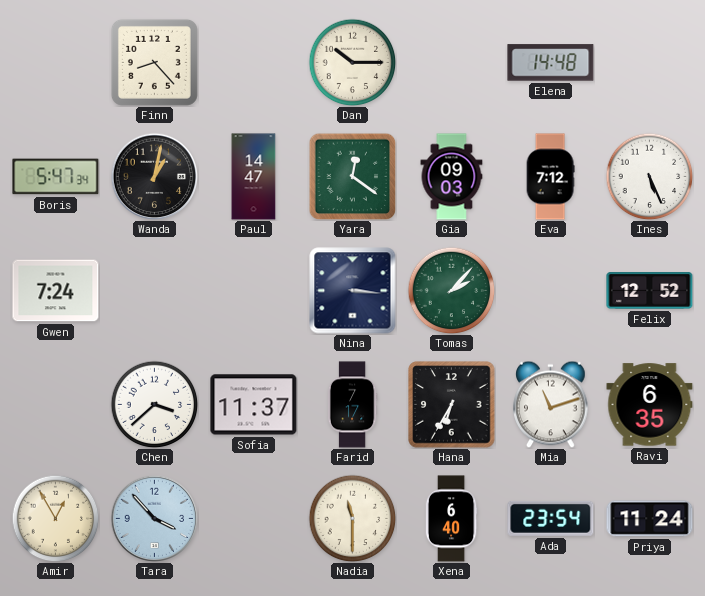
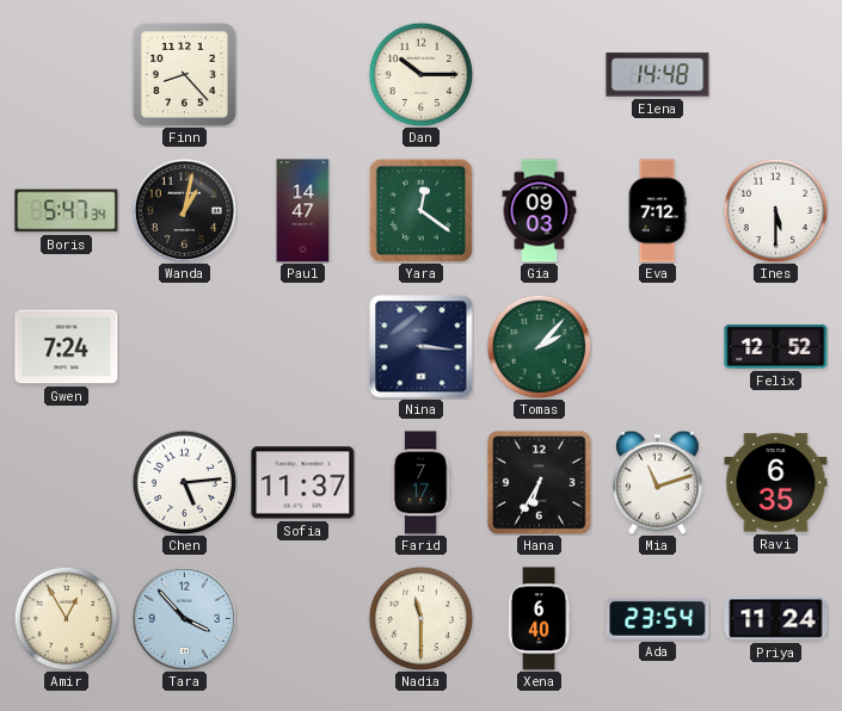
Ines: 5:26 -> 5:30 (775, 210)
Chen: 3:38 -> 5:14 (184, 482)
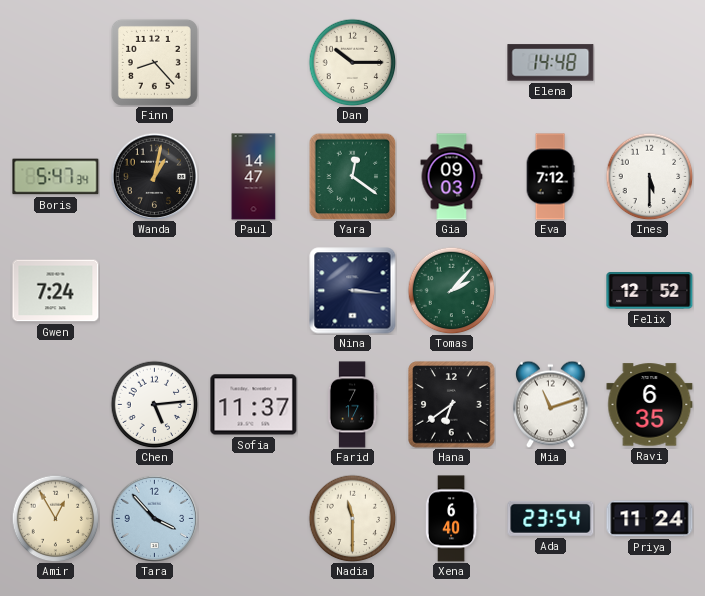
Hana: 6:35 -> 6:39 (452, 405)
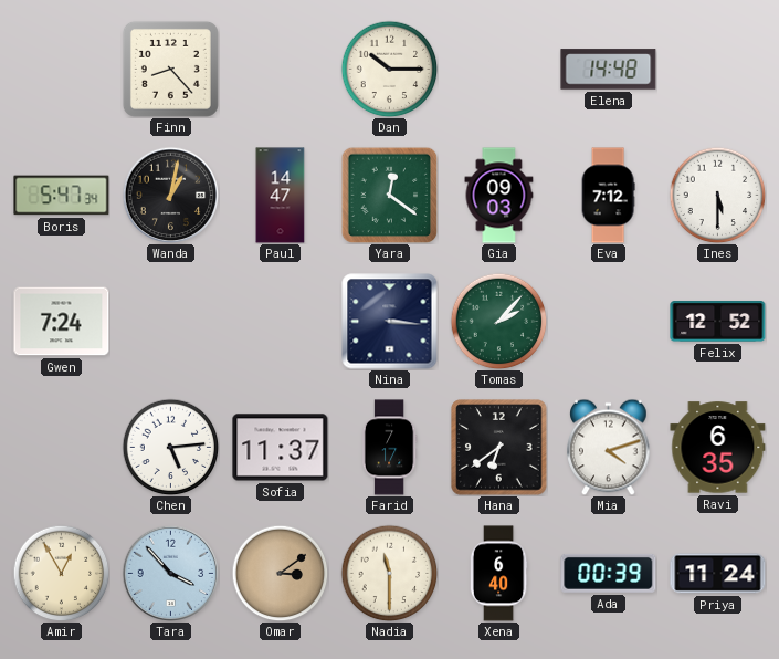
Mia: 11:12 -> 4:12 (609, 447)
Omar: none -> 3:09 (280, 573)
Ada: 23:54 -> 00:39 (609, 573)
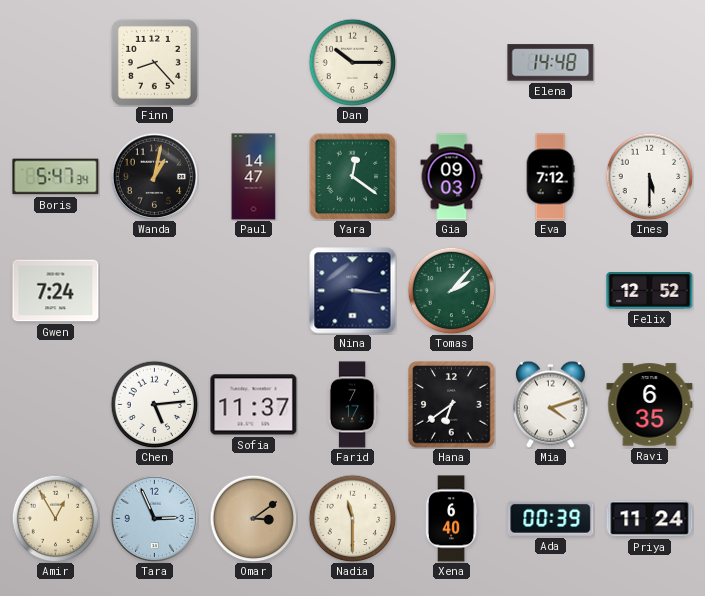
Tara: 3:53 -> 2:56 (154, 518)
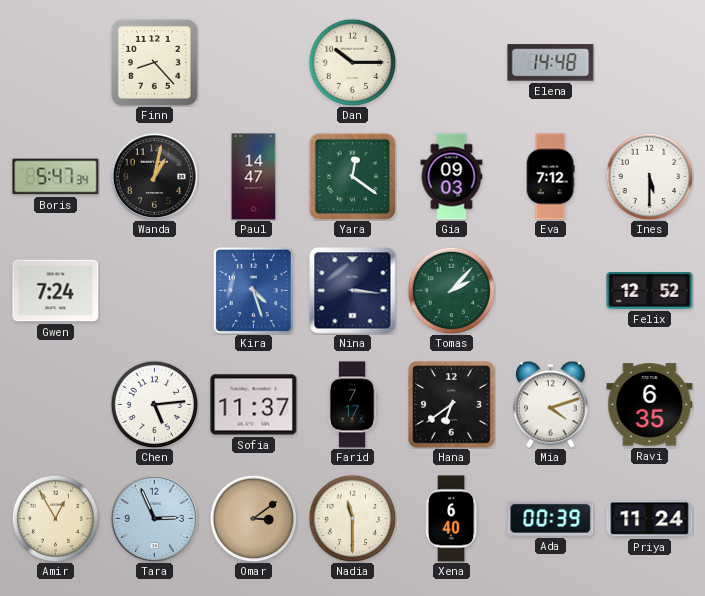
Kira: none -> 4:27 (253, 290)
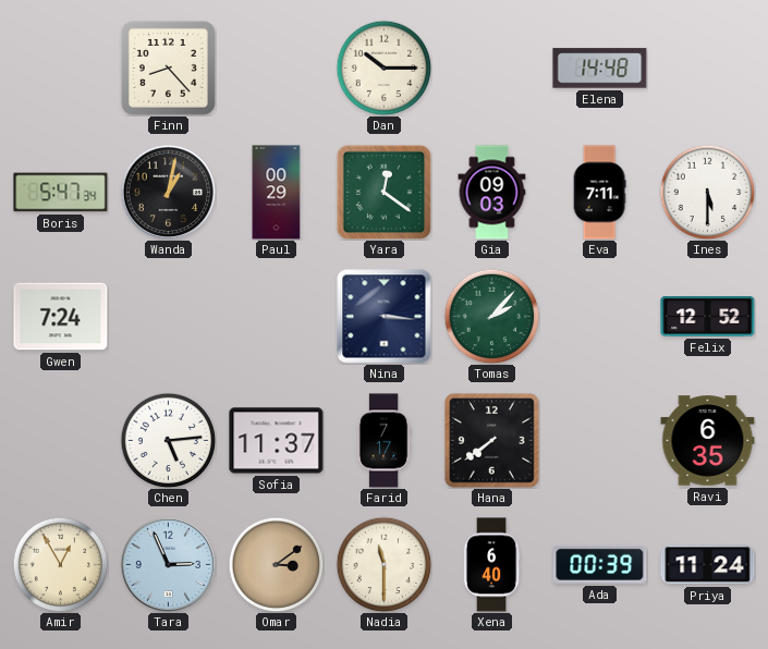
Paul: 14:47 -> 00:29 (277, 193)
Eva: 7:12 -> 7:11 (599, 193)
Kira: 4:27 -> none (253, 290)
Hana: 6:39 -> 7:39 (492, 441)
Mia: 4:12 -> none (551, 404)
